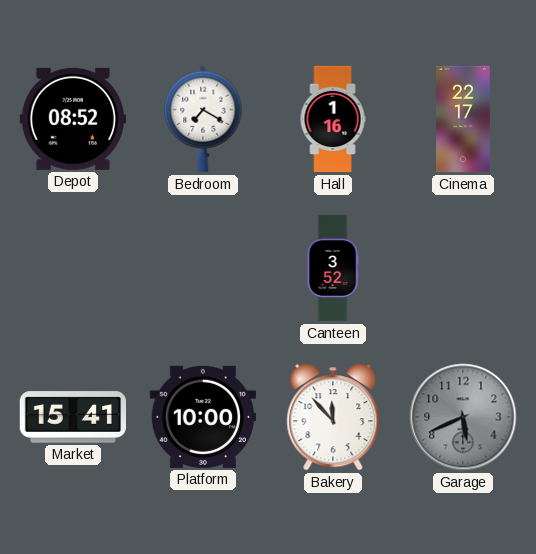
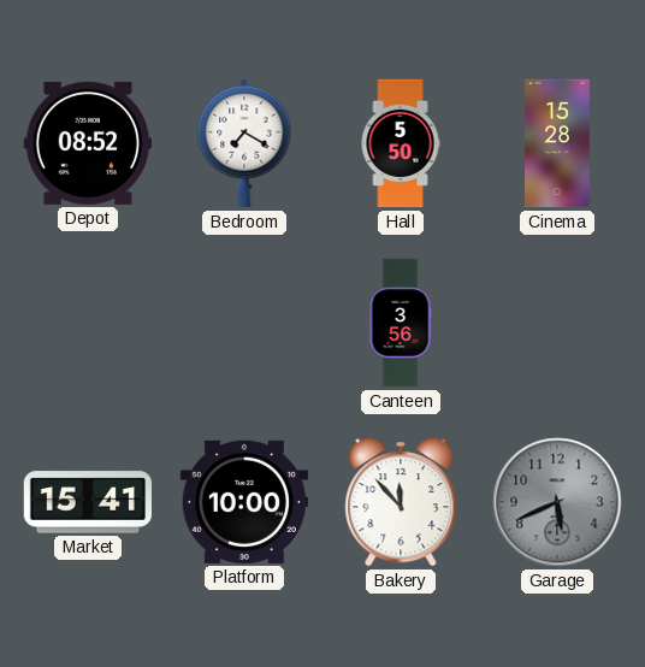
Hall: 1:16 -> 5:50 (401, 143)
Cinema: 22:17 -> 15:28 (558, 143)
Canteen: 3:52 -> 3:56 (401, 323)
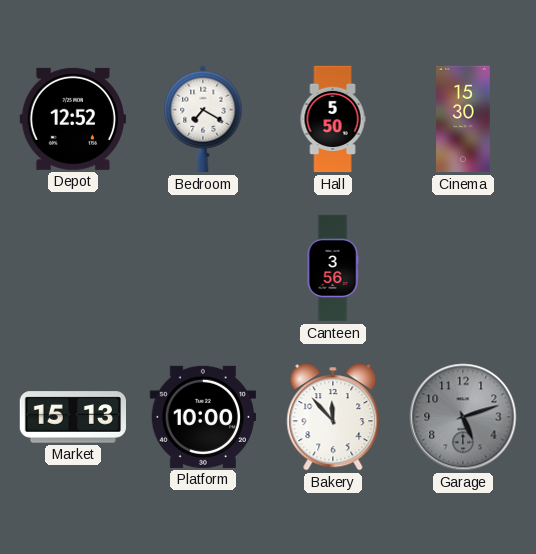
Depot: 08:52 -> 12:52 (73, 119)
Cinema: 15:28 -> 15:30 (464, 119)
Market: 15:41 -> 15:13 (72, 417)
Garage: 5:41 -> 5:12 (463, 417)
